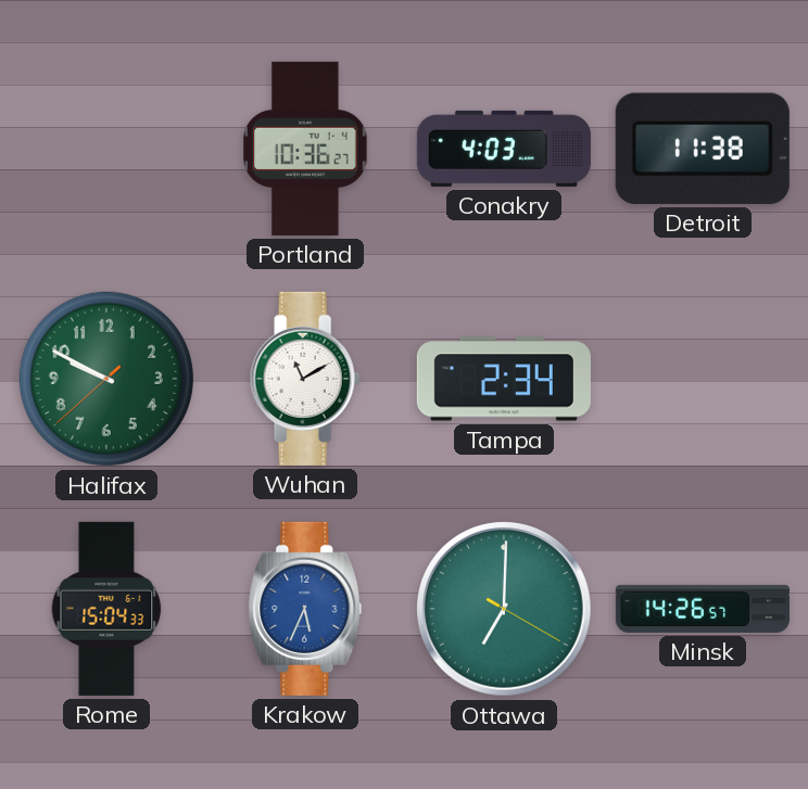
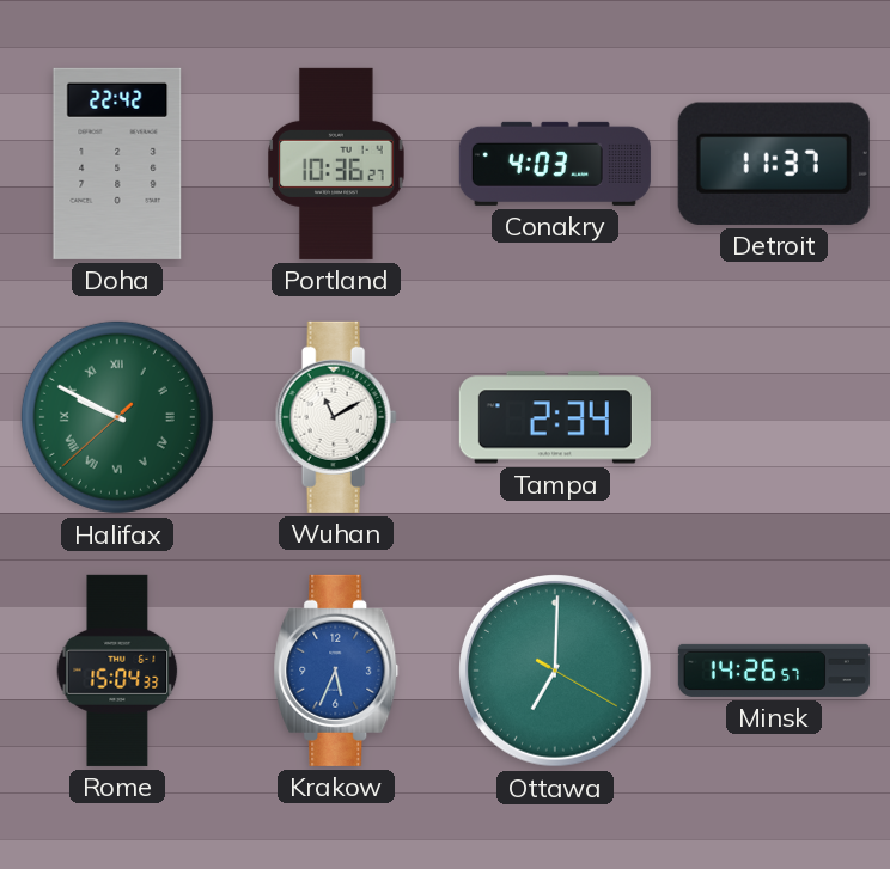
Doha: none -> 22:42 (117, 164)
Detroit: 11:38 -> 11:37 (774, 164)
Halifax numerals: Arabic -> Roman (117, 417)
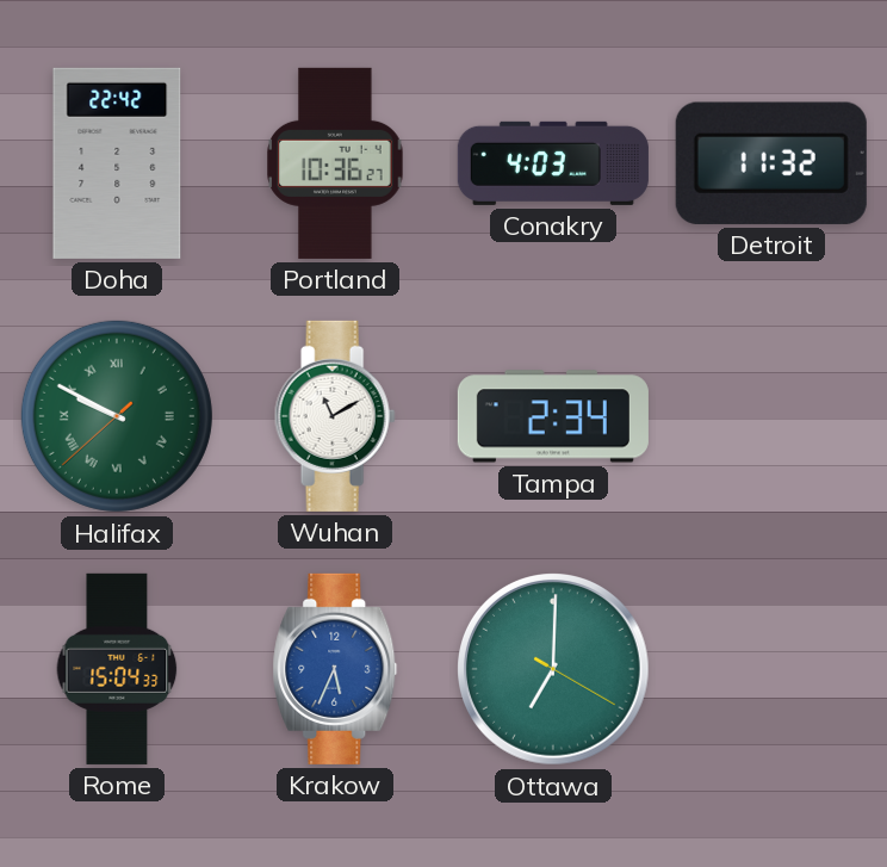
Detroit: 11:37 -> 11:32 (771, 163)
Minsk: 14:26 -> none (774, 671)
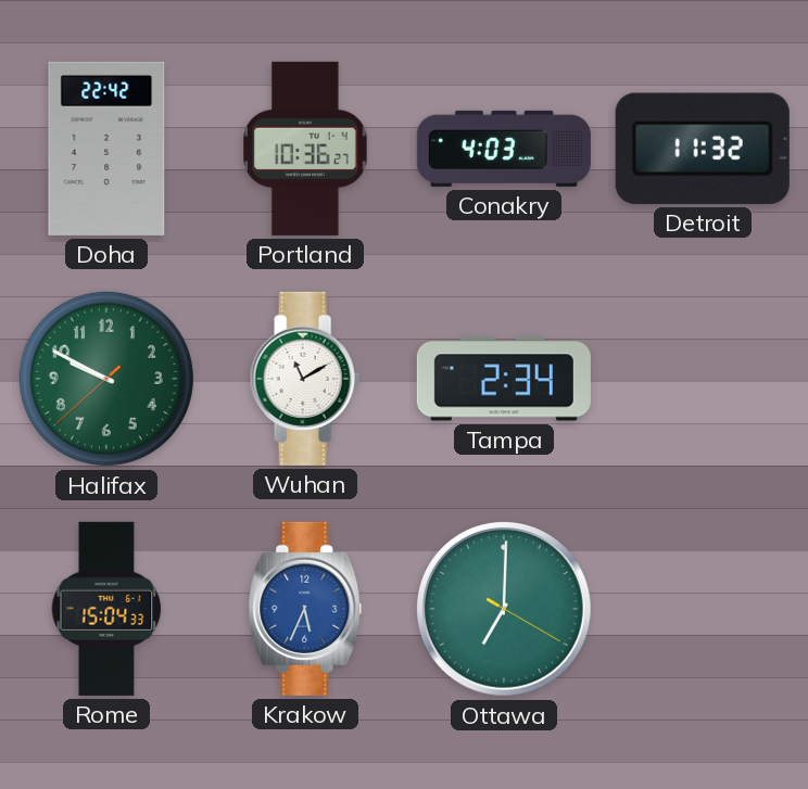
Halifax numerals: Roman -> Arabic (106, 379)
